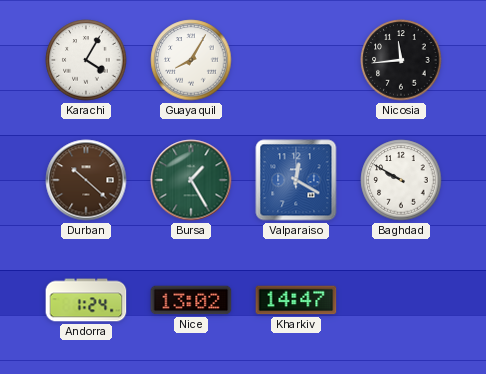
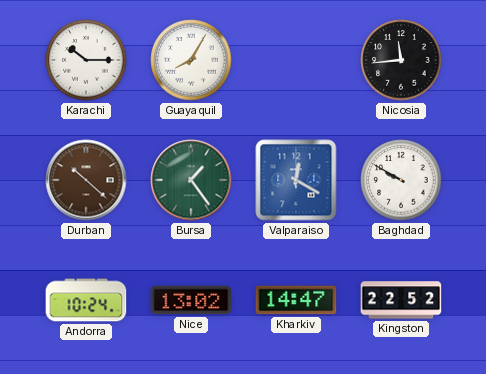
Karachi: 4:05 -> 10:15 (86, 60)
Bursa: 1:25 -> 1:24 (191, 180)
Andorra: 1:24 -> 10:24 (86, 300)
Kingston: none -> 22:52 (401, 300)
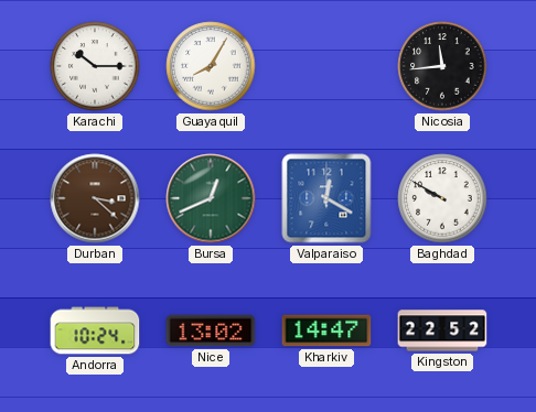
Durban: 10:22 -> 3:22 (95, 198)
Bursa: 1:24 -> 12:41 (211, 198)
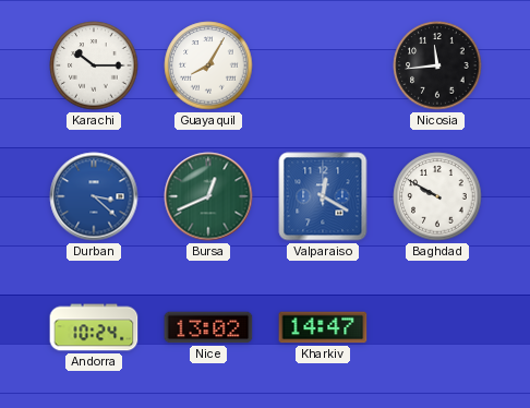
Durban dial: brown -> blue (94, 196)
Kingston: 22:52 -> none (442, 330)
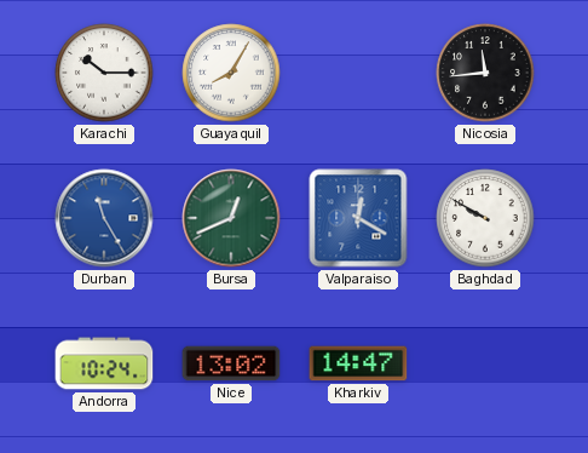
Durban: 3:22 -> 11:25 (104, 218)
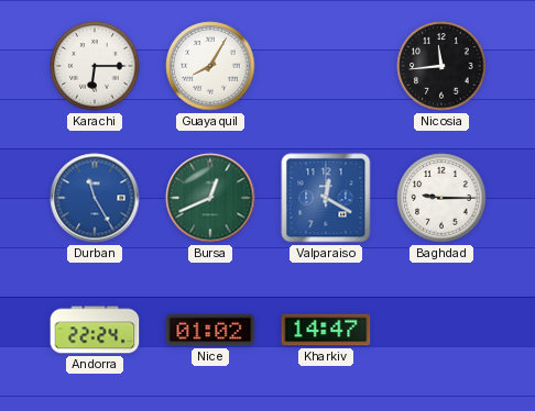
Karachi: 10:15 -> 6:15 (95, 66)
Baghdad: 9:50 -> 9:15 (441, 198)
Andorra: 10:24 -> 22:24 (95, 330)
Nice: 13:02 -> 01:02 (210, 330)
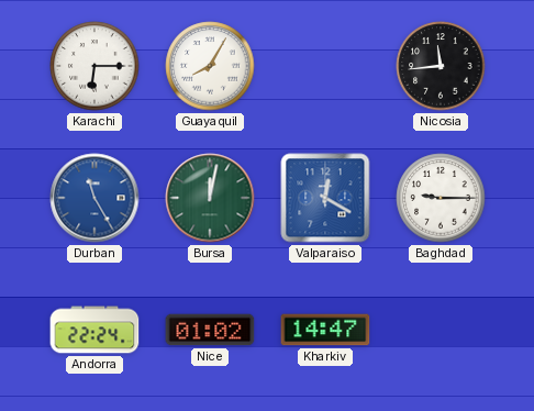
Bursa: 12:41 -> 12:02 (210, 198)
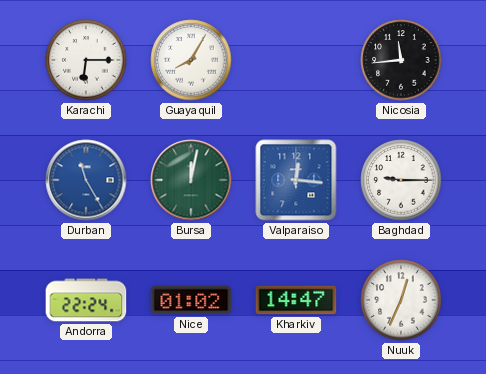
Valparaiso: 12:20 -> 12:16 (296, 180)
Nuuk: none -> 12:34 (401, 300)
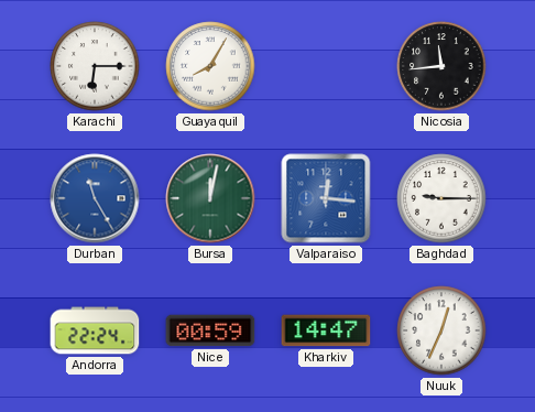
Nice: 01:02 -> 00:59 (210, 330)
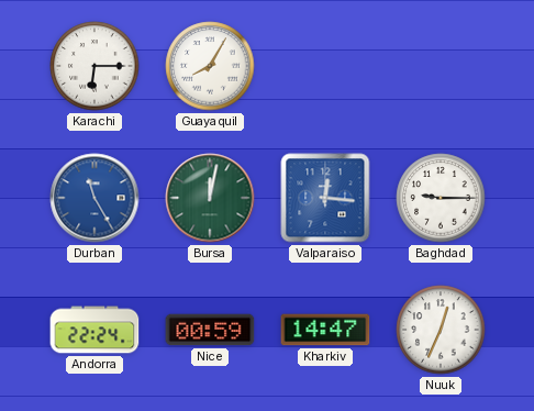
Nicosia: 11:44 -> none (441, 66)
